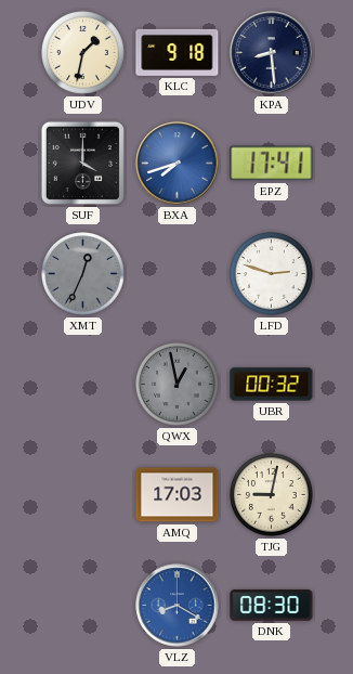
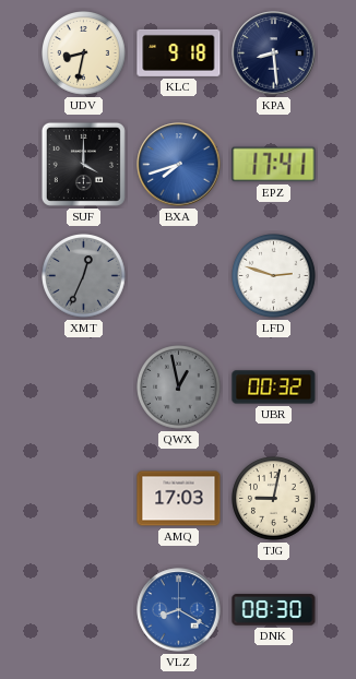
UDV: 1:32 -> 8:32 (84, 53)
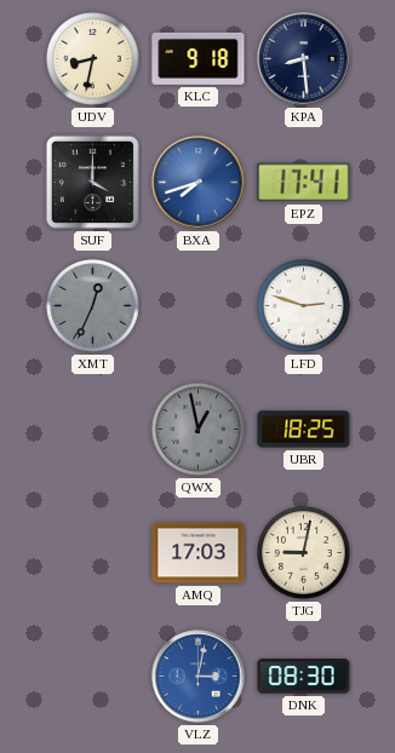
UBR: 00:32 -> 18:25 (304, 430)
VLZ: 8:20 -> 3:02 (199, 677)
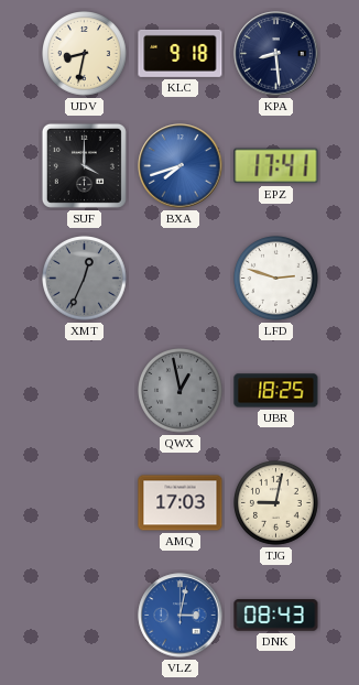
DNK: 08:30 -> 08:43 (276, 616)
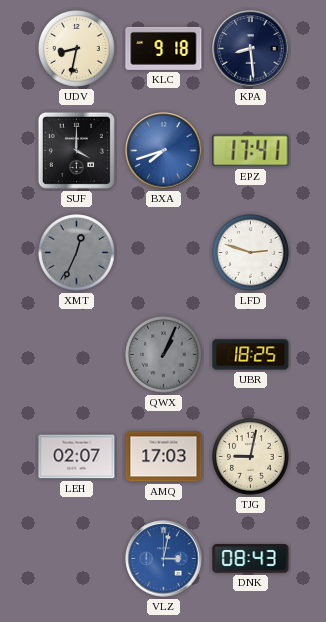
QWX: 12:58 -> 1:04 (164, 355)
LEH: none -> 02:07 (77, 457)
